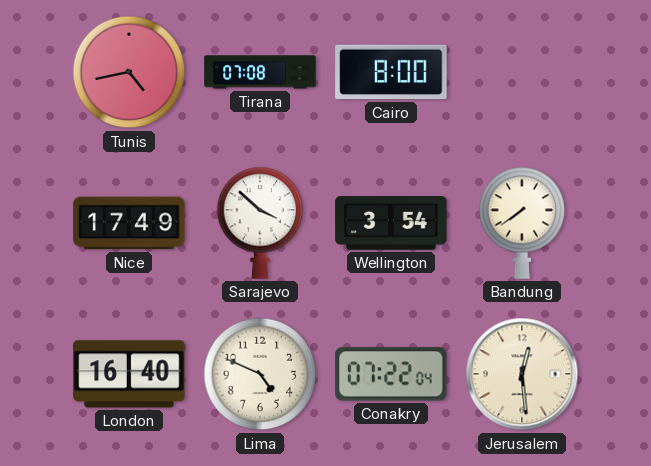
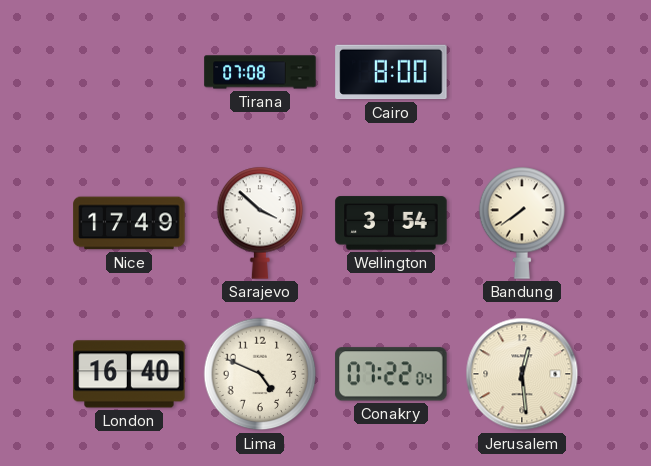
Tunis: 4:43 -> none (129, 72)
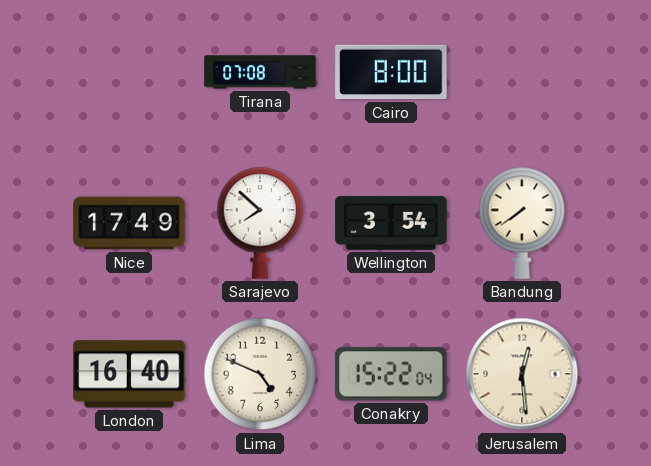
Sarajevo: 3:52 -> 7:52 (260, 223)
Conakry: 07:22 -> 15:22 (391, 374)
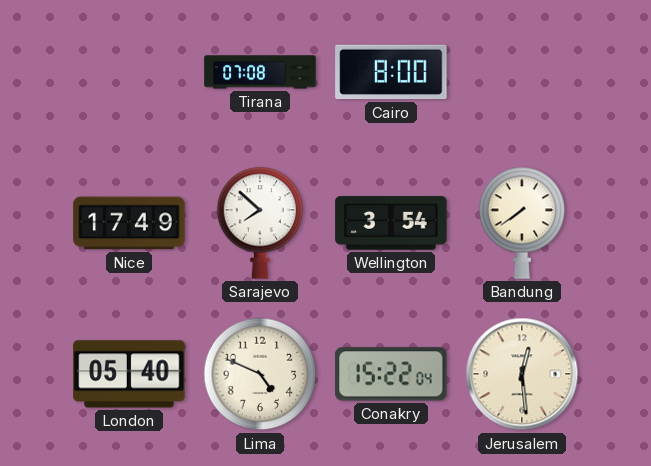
London: 16:40 -> 05:40 (129, 374)
